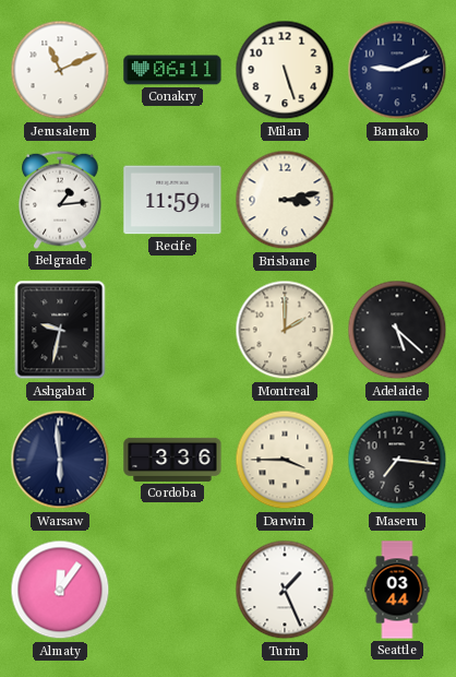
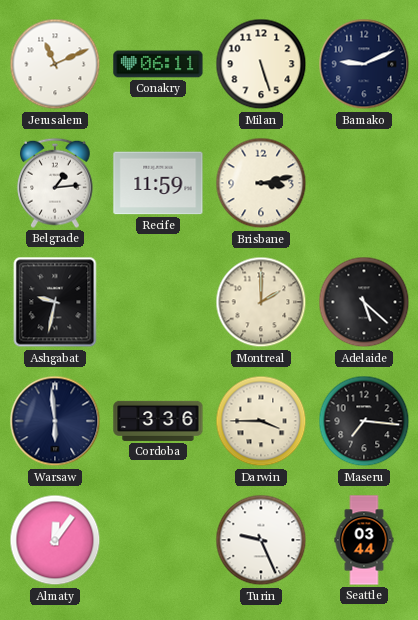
Turin: 1:26 -> 9:26 (261, 540)
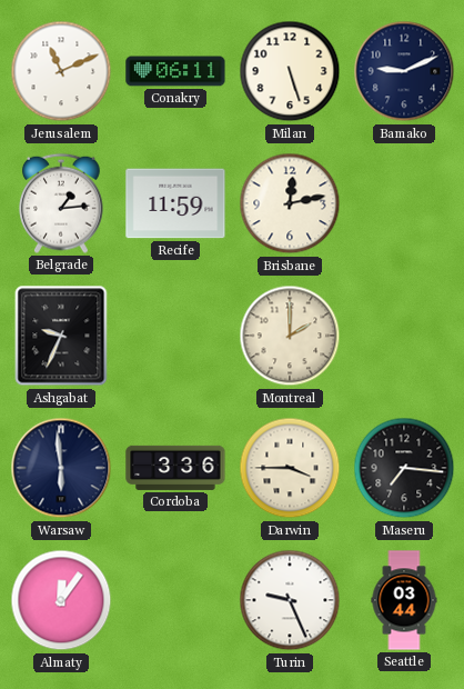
Brisbane: 3:13 -> 12:13 (290, 203)
Ashgabat: 9:32 -> 9:34 (61, 336)
Adelaide: 5:22 -> none (364, 302)
